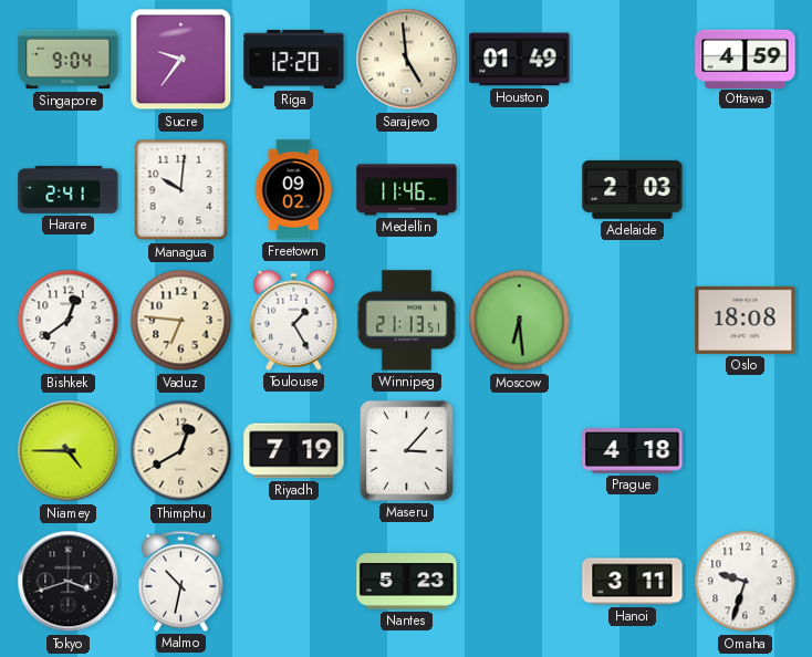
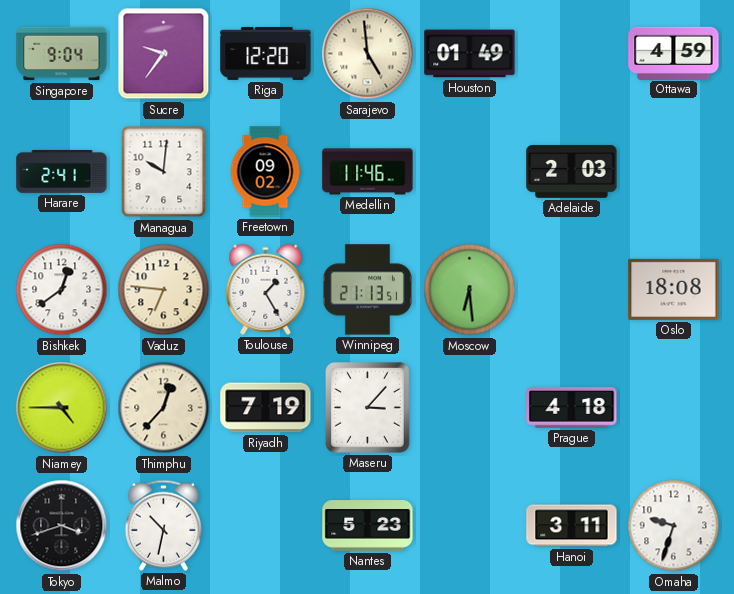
Thimphu: 12:40 -> 12:37 (164, 408)
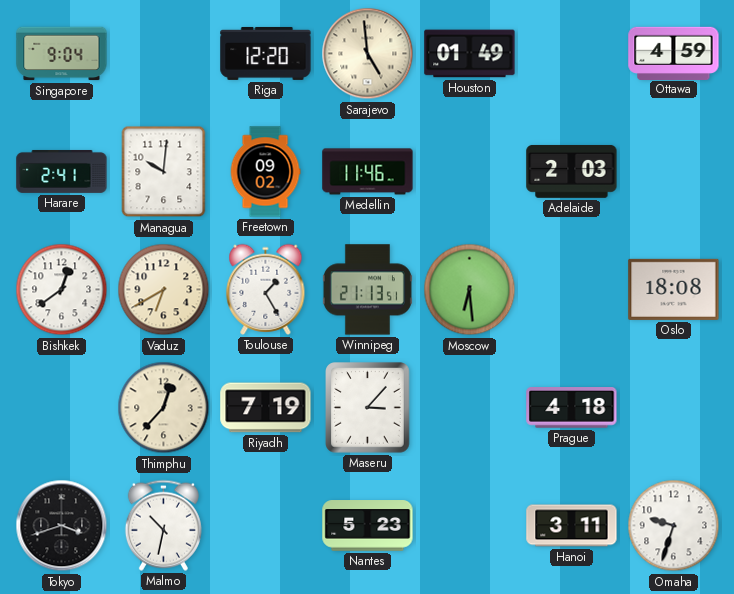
Sucre: 9:36 -> none (164, 54)
Vaduz: 6:46 -> 6:40 (164, 290)
Niamey: 4:45 -> none (62, 408)
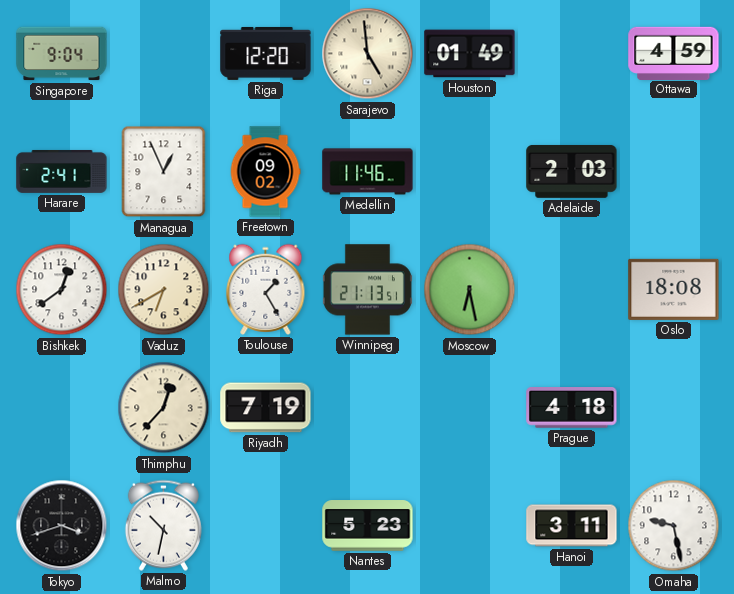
Managua: 10:01 -> 12:56 (164, 172)
Moscow: 6:29 -> 6:28 (470, 290)
Maseru: 3:07 -> none (368, 408)
Omaha: 9:33 -> 9:28 (674, 526)
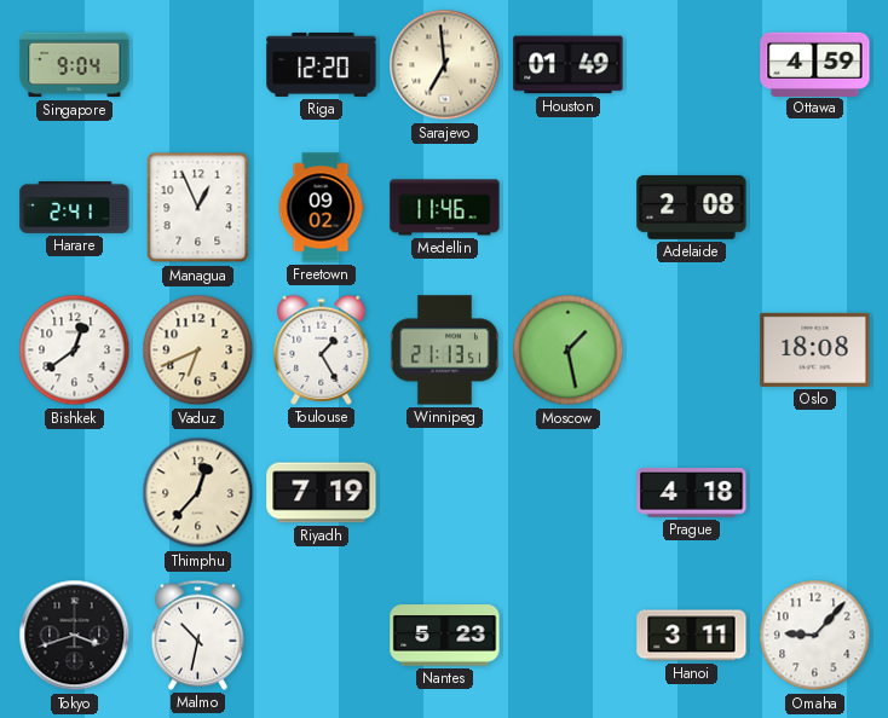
Sarajevo: 4:59 -> 6:59 (445, 65)
Adelaide: 2:03 -> 2:08 (692, 207)
Vaduz: 6:40 -> 6:41 (198, 351)
Moscow: 6:28 -> 1:28 (569, 351)
Omaha: 9:28 -> 9:07 (815, 636)
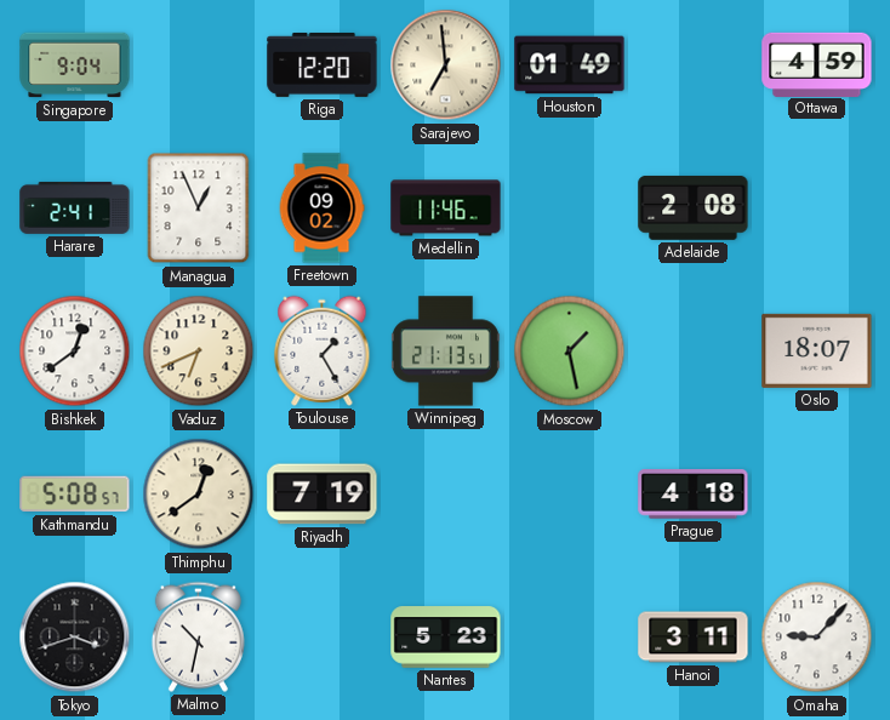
Oslo: 18:08 -> 18:07 (817, 350)
Kathmandu: none -> 5:08 (75, 495)
Thimphu: 12:37 -> 12:39 (199, 495)
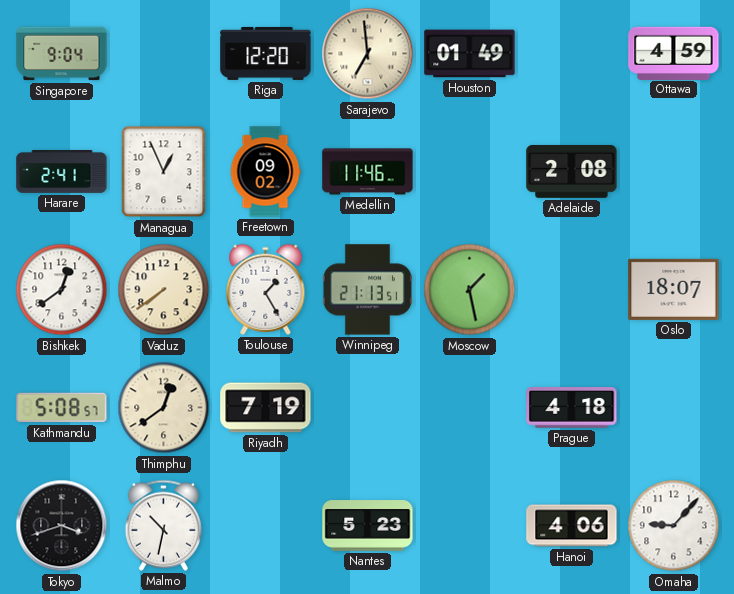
Vaduz: 6:41 -> 7:39 (164, 290)
Hanoi: 3:11 -> 4:06 (572, 526)
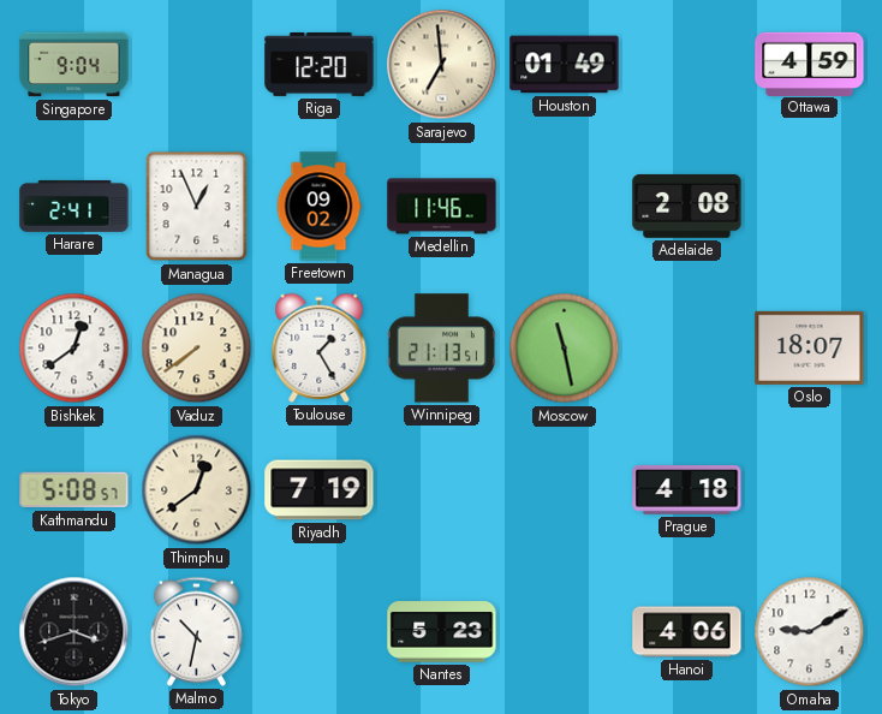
Moscow: 1:28 -> 11:28 (565, 349)
Omaha: 9:07 -> 9:10 (810, 632)
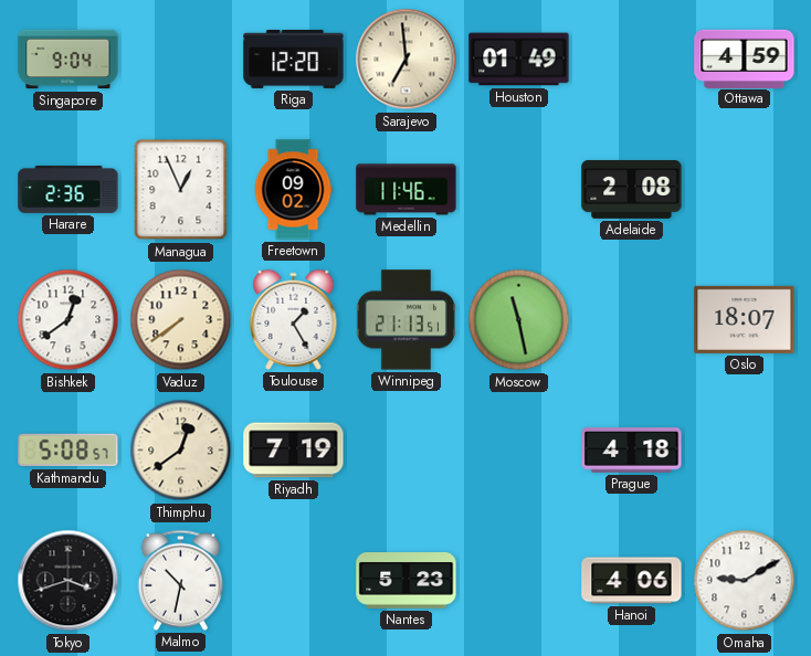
Harare: 2:41 -> 2:36 (69, 189)
